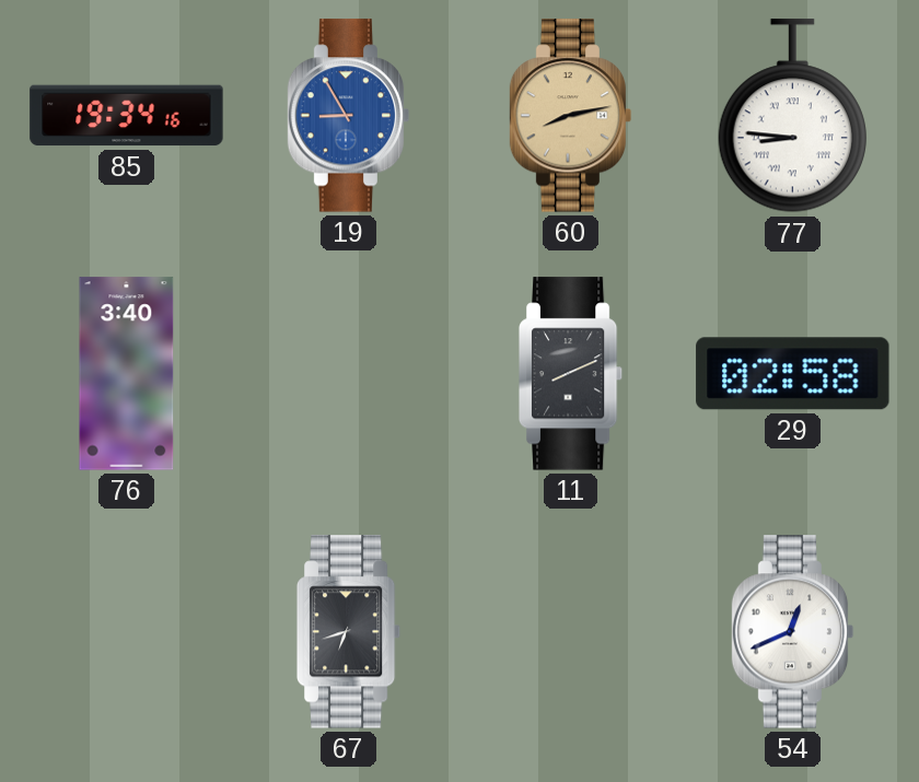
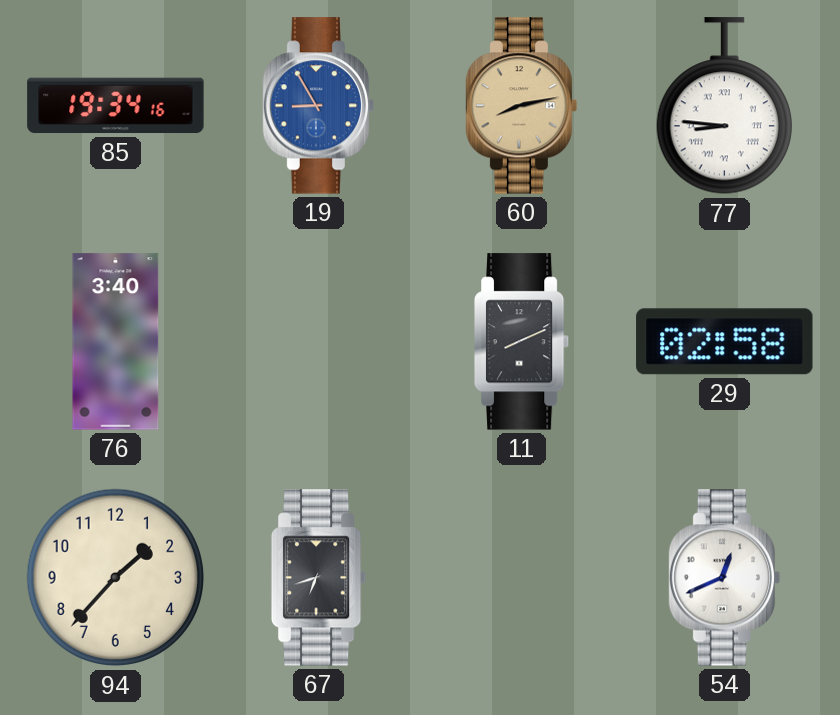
94: none -> 1:37 (116, 578)
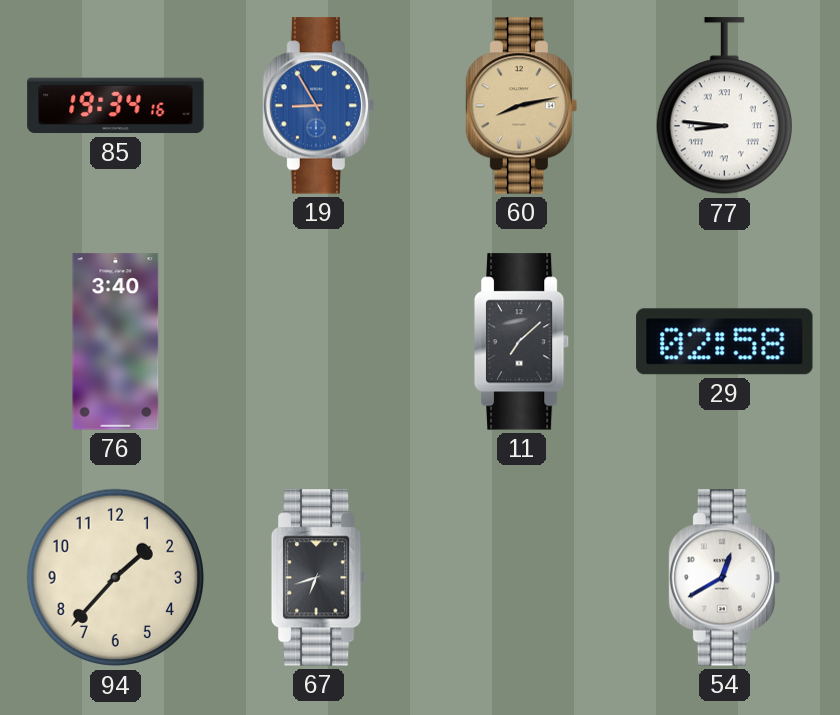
11: 8:11 -> 7:08 (522, 342)
54: 12:41 -> 12:40 (725, 578)
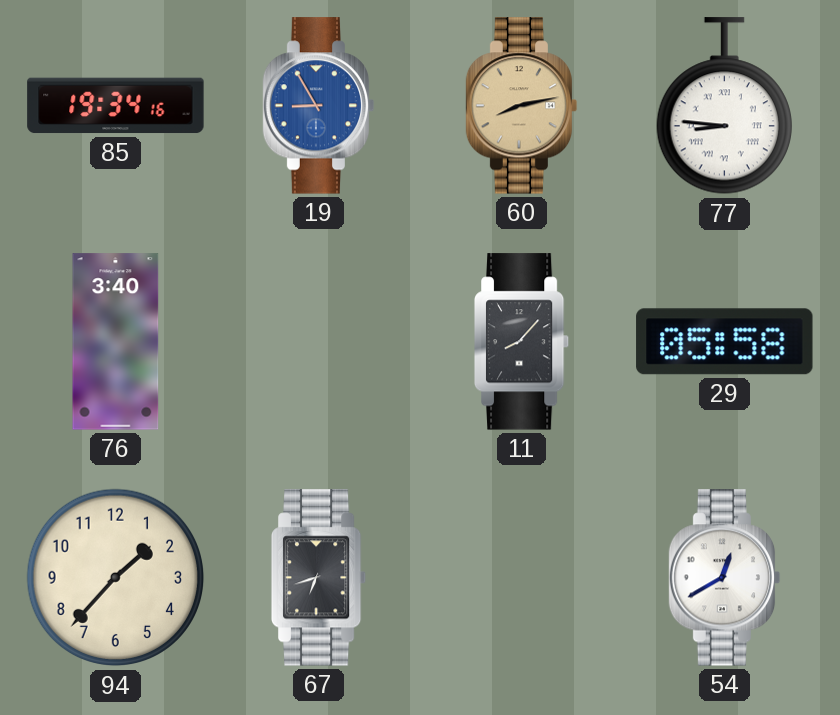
11: 7:08 -> 8:07 (522, 342)
29: 02:58 -> 05:58 (725, 342)
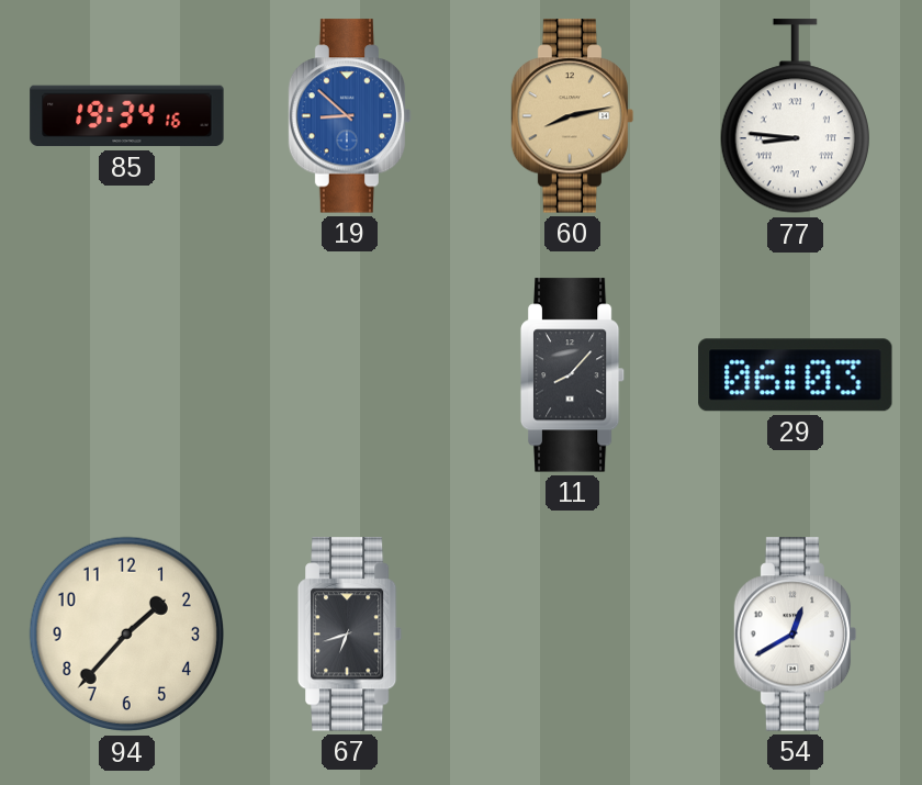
19: 8:55 -> 8:52 (350, 116)
76: 3:40 -> none (116, 342)
29: 05:58 -> 06:03 (796, 375)
